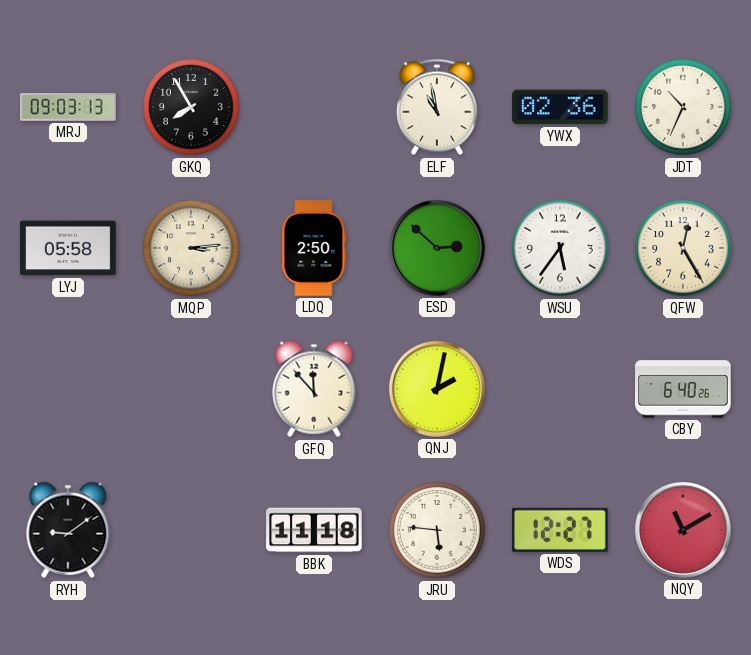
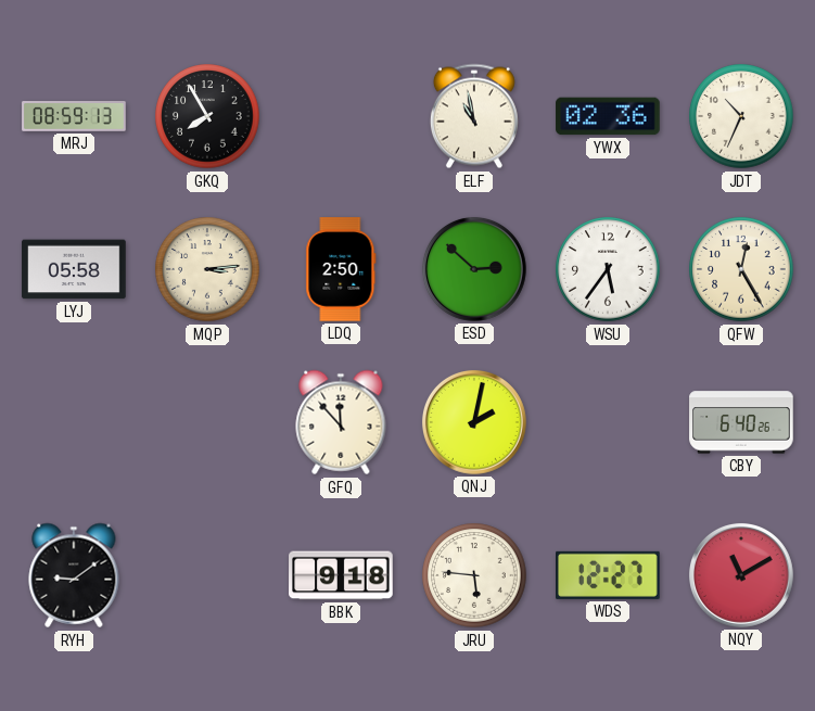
MRJ: 09:03 -> 08:59 (74, 116)
BBK: 11:18 -> 9:18 (341, 575)
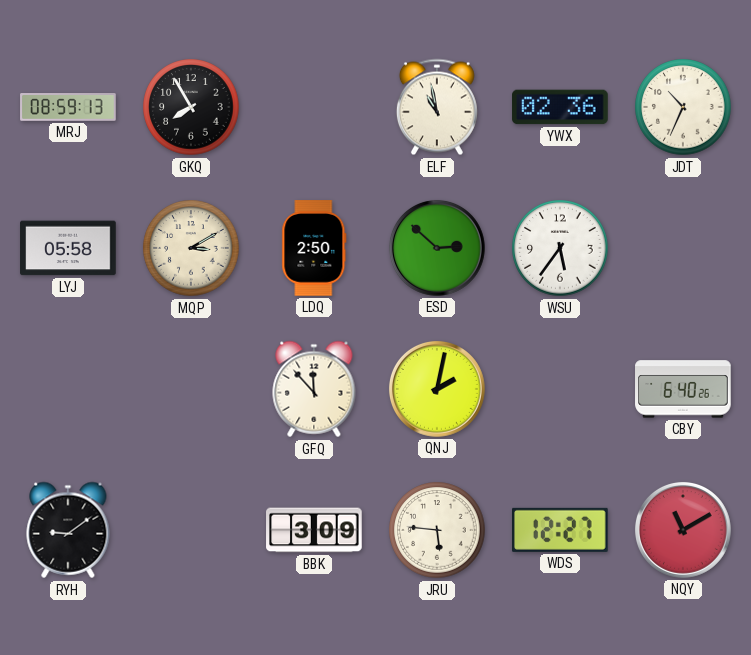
MQP: 3:14 -> 3:10 (191, 248)
QFW: 12:25 -> none (741, 269)
BBK: 9:18 -> 3:09 (314, 530)
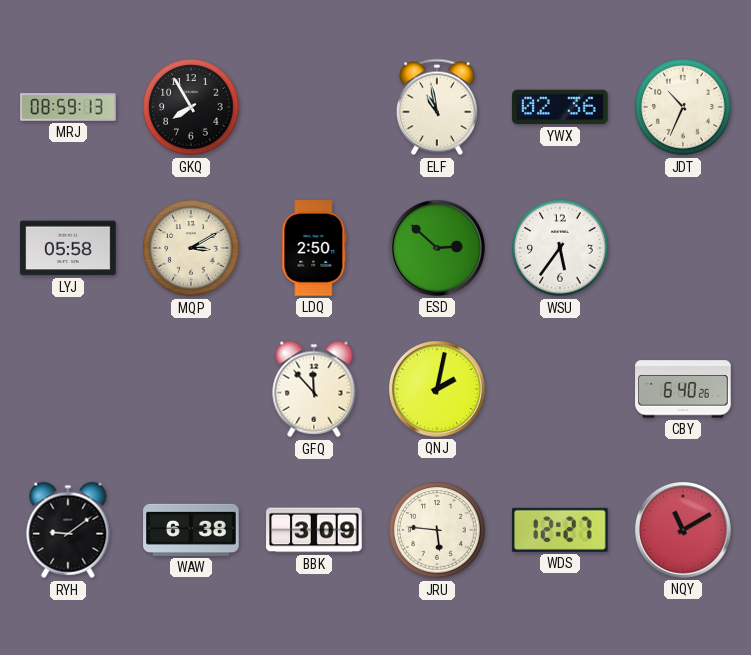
WAW: none -> 6:38 (191, 530)
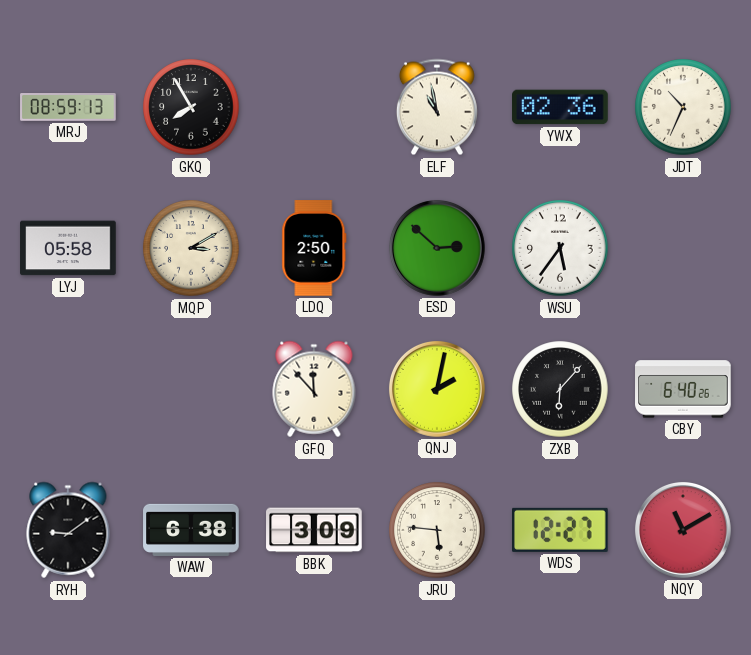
ZXB: none -> 6:07 (560, 389)
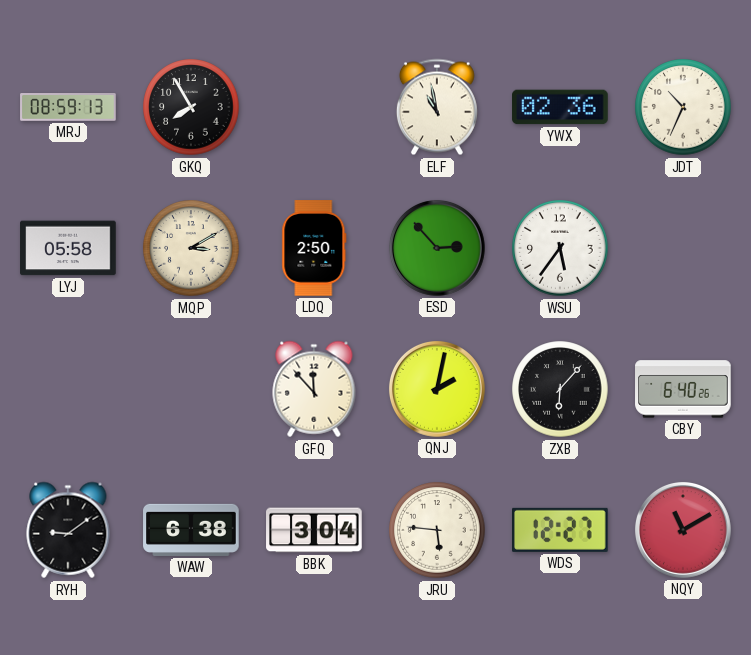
ESD: 2:52 -> 2:53 (437, 248)
BBK: 3:09 -> 3:04 (314, 530)
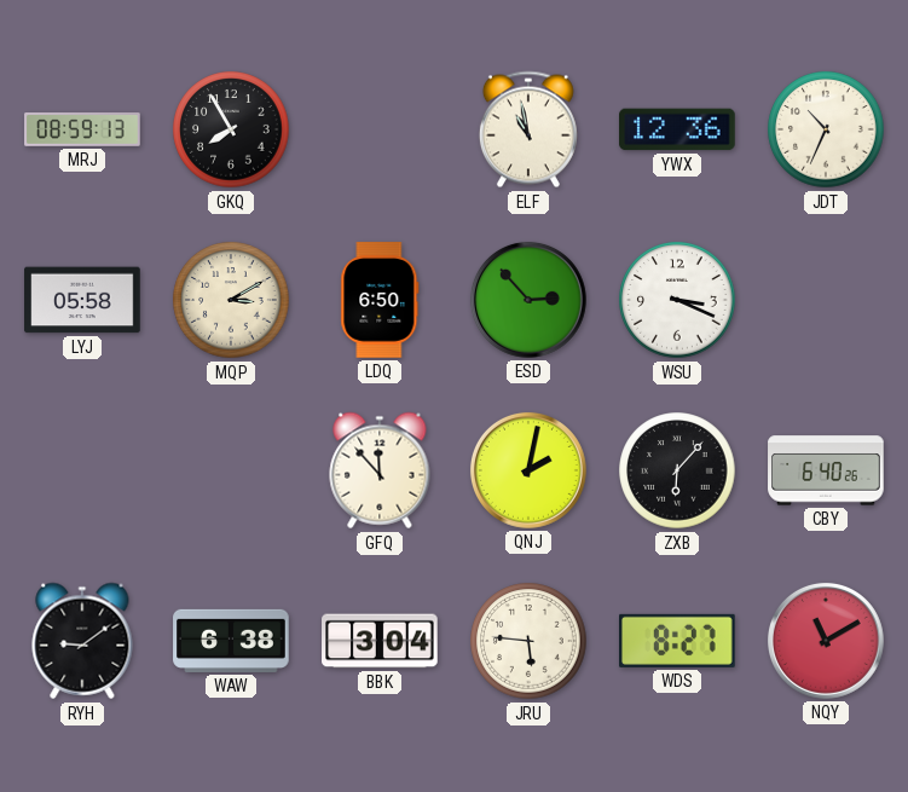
YWX: 02:36 -> 12:36 (677, 129)
LDQ: 2:50 -> 6:50 (380, 300)
WSU: 5:36 -> 3:19 (677, 300)
WDS: 12:27 -> 8:27 (678, 641)
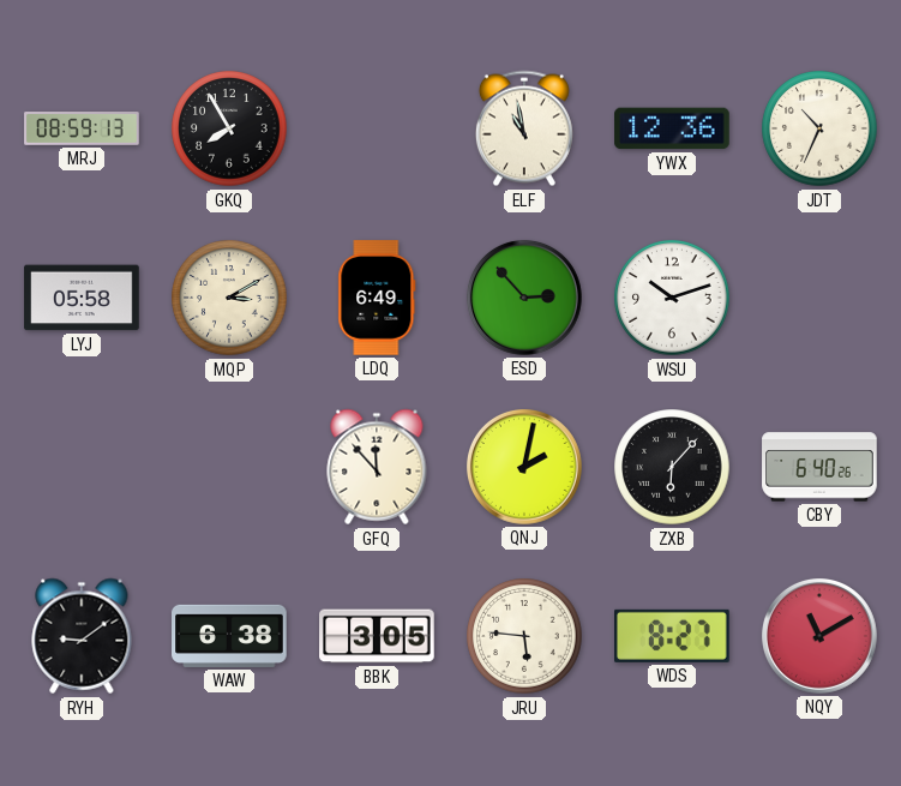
LDQ: 6:50 -> 6:49 (377, 298)
WSU: 3:19 -> 10:12 (672, 298)
BBK: 3:04 -> 3:05 (377, 636)
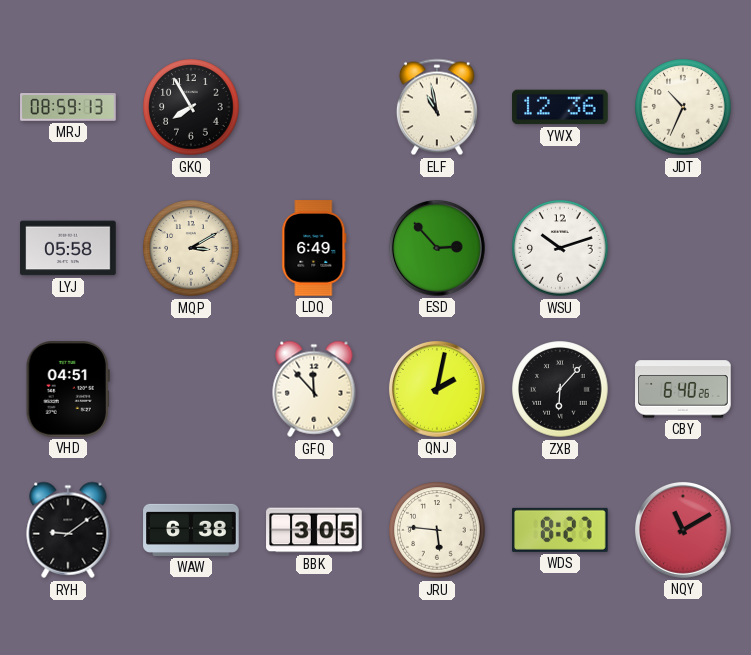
VHD: none -> 04:51 (68, 390)
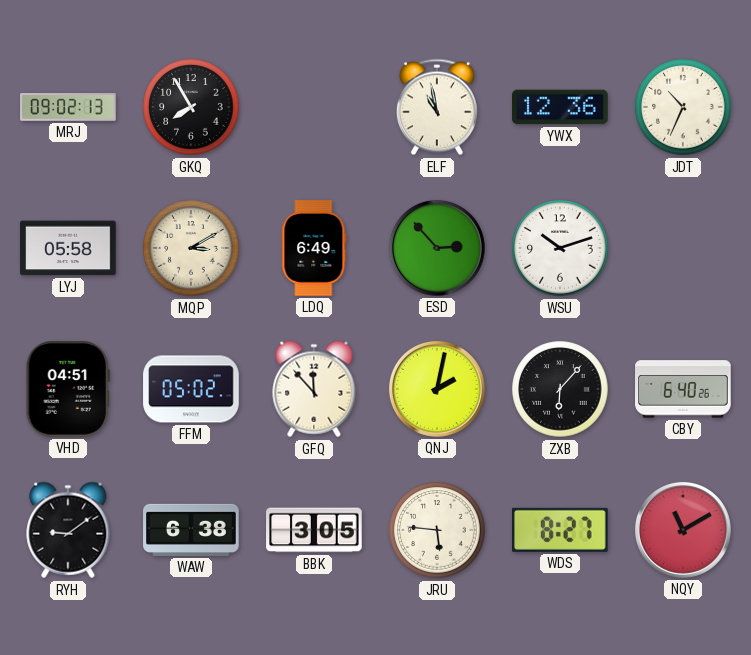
MRJ: 08:59 -> 09:02 (68, 107)
FFM: none -> 05:02 (191, 389)
